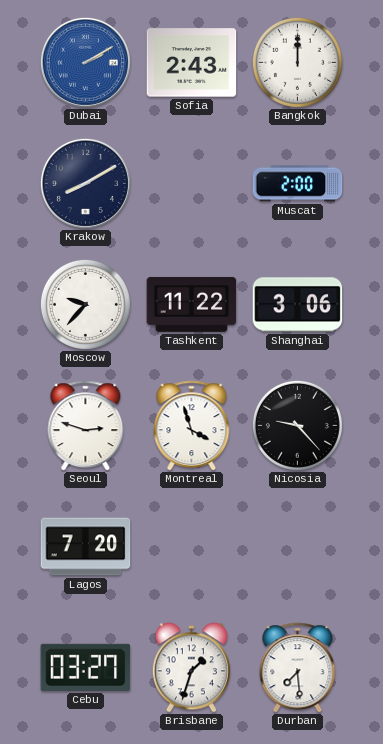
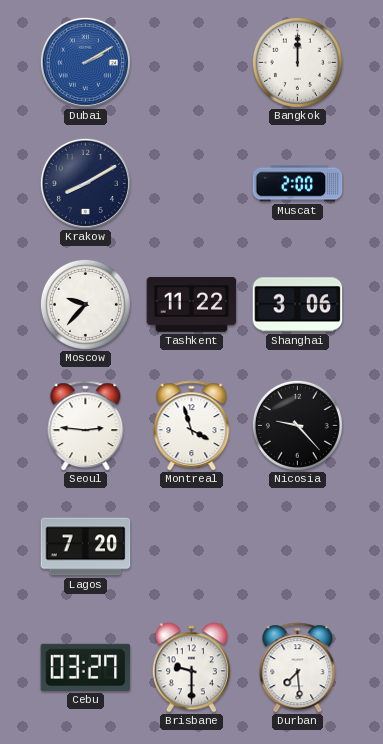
Sofia: 2:43 -> none (192, 63)
Seoul: 2:48 -> 2:46 (86, 426)
Brisbane: 1:33 -> 9:30 (191, 668)
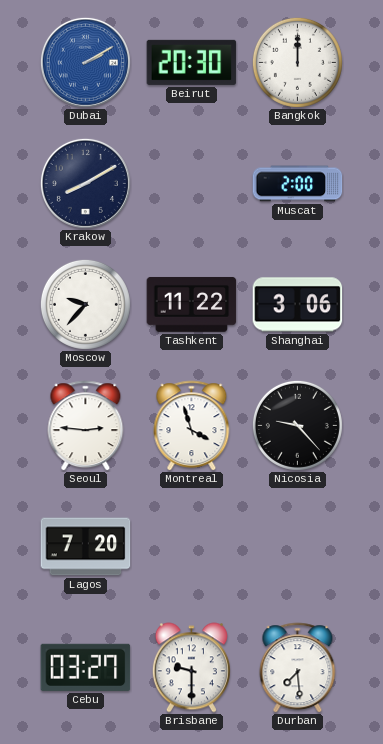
Beirut: none -> 20:30 (192, 62)
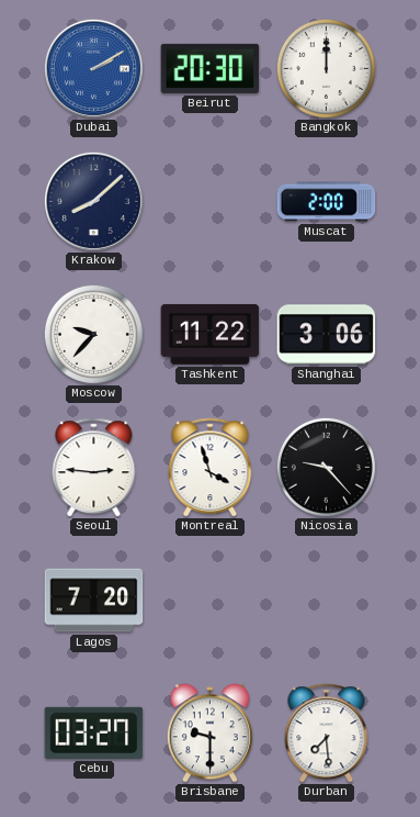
Krakow: 8:10 -> 8:08 (93, 201)
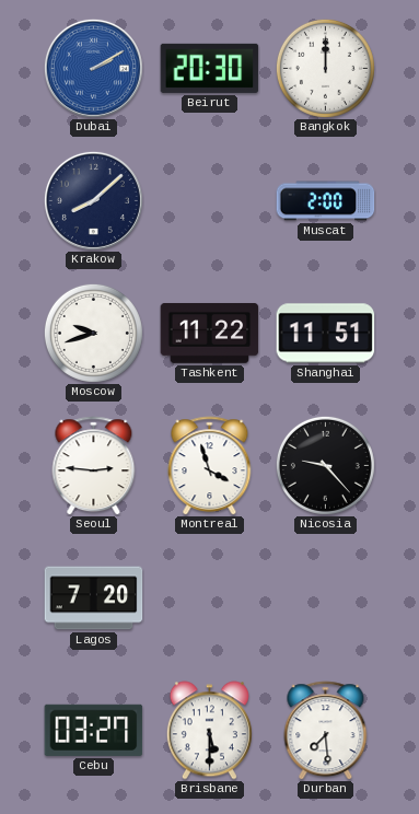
Moscow: 9:37 -> 9:42 (93, 333)
Shanghai: 3:06 -> 11:51 (326, 334)
Brisbane: 9:30 -> 5:30 (209, 731)
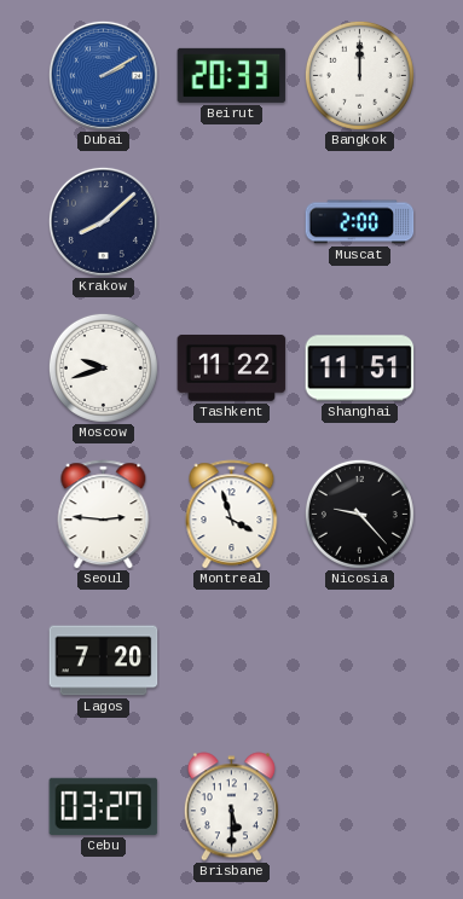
Beirut: 20:30 -> 20:33 (232, 75)
Durban: 7:29 -> none (326, 731)
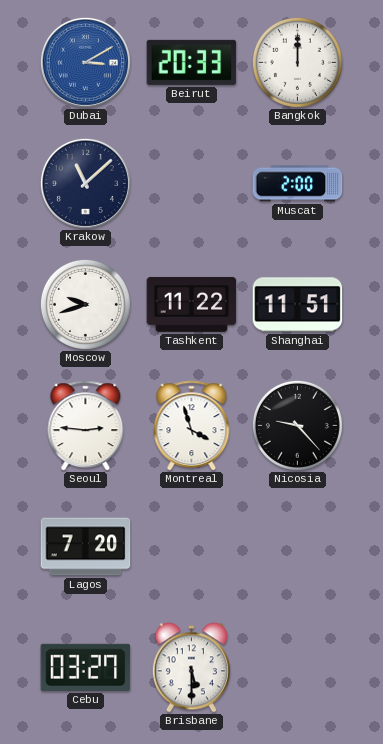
Dubai: 2:10 -> 3:10 (85, 62)
Krakow: 8:08 -> 11:08 (85, 183)
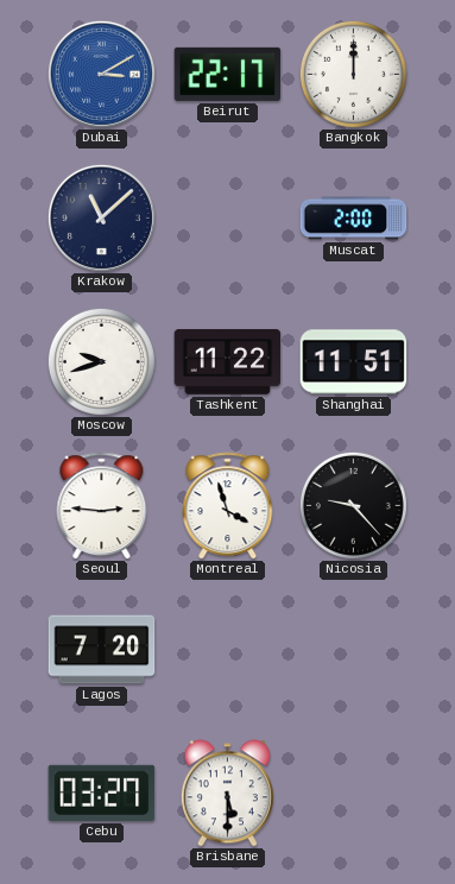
Beirut: 20:33 -> 22:17 (228, 74)
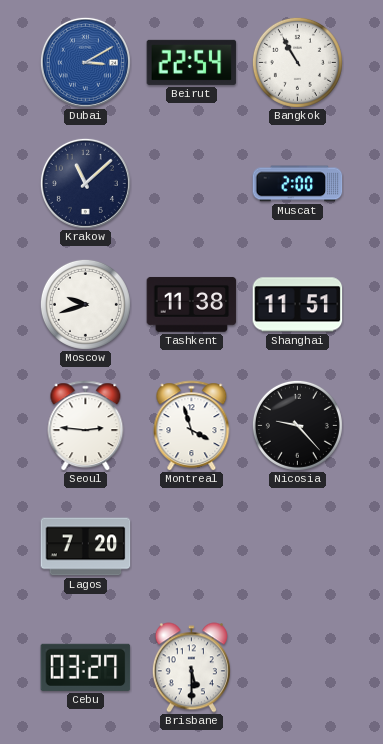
Beirut: 22:17 -> 22:54 (192, 62)
Bangkok: 12:00 -> 10:55 (297, 62)
Tashkent: 11:22 -> 11:38 (192, 304)
